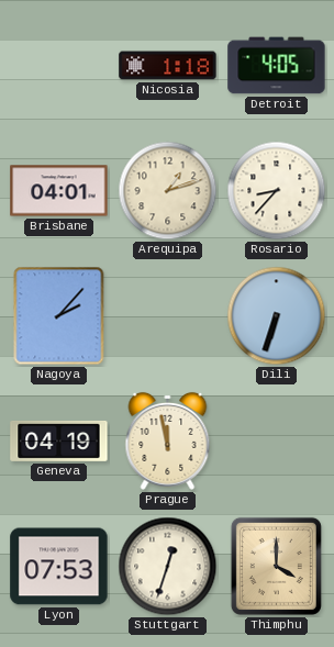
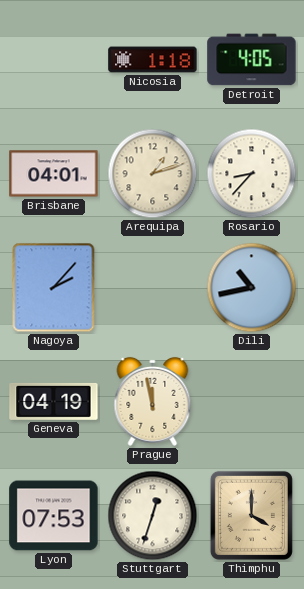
Dili: 6:33 -> 10:43 (252, 288)
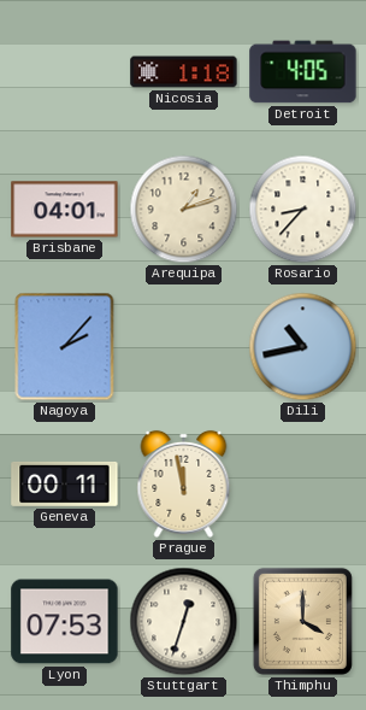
Geneva: 04:19 -> 00:11 (65, 483)
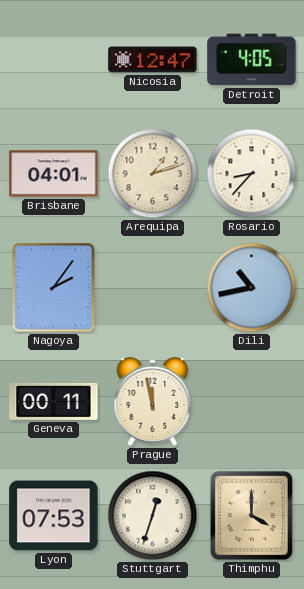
Nicosia: 1:18 -> 12:47 (153, 60)
Nagoya: 2:07 -> 2:06 (54, 288)
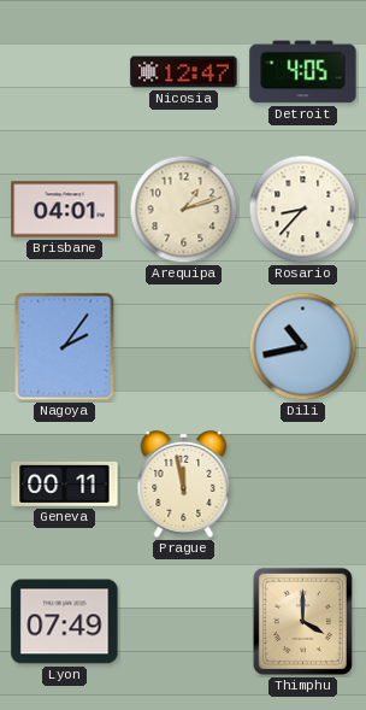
Lyon: 07:53 -> 07:49 (65, 622)
Stuttgart: 12:33 -> none (153, 516)
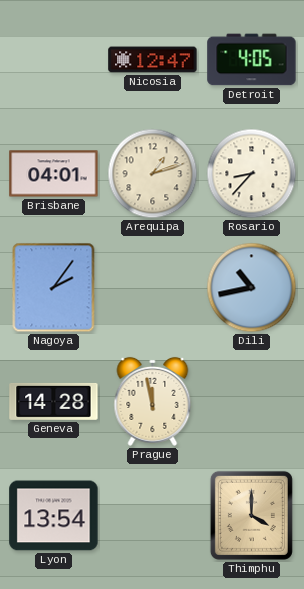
Geneva: 00:11 -> 14:28 (54, 401)
Lyon: 07:49 -> 13:54 (54, 516)
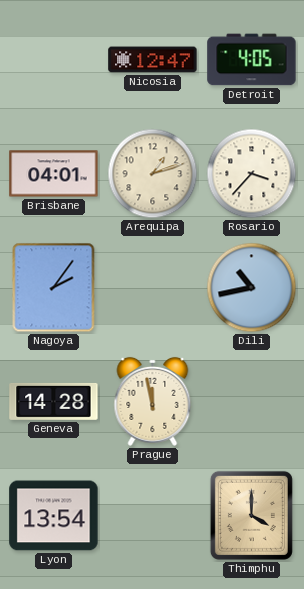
Rosario: 8:37 -> 3:37 (252, 174)
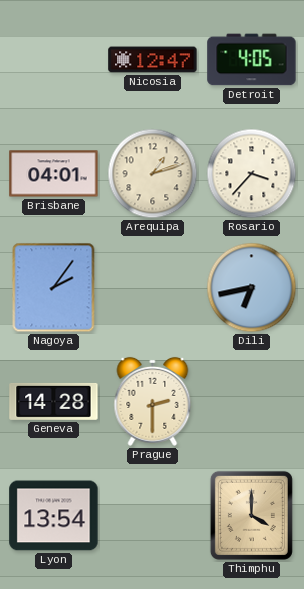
Dili: 10:43 -> 6:43 (252, 288)
Prague: 11:58 -> 2:30 (153, 401)
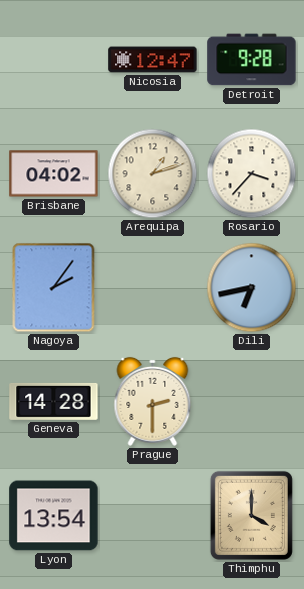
Detroit: 4:05 -> 9:28 (252, 60)
Brisbane: 04:01 -> 04:02 (54, 174)
